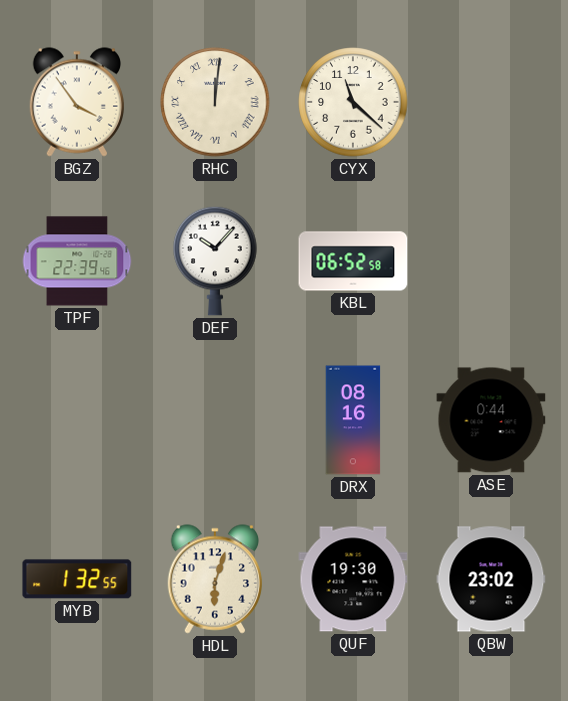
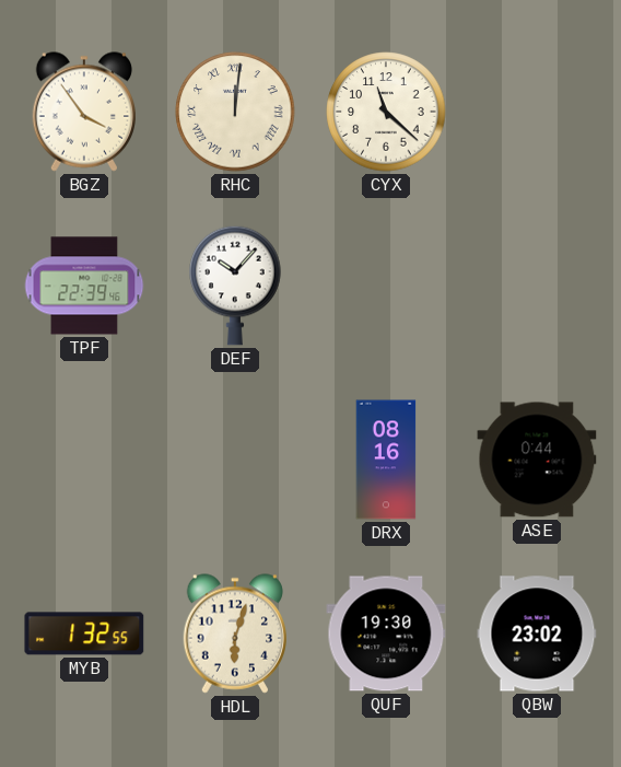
KBL: 06:52 -> none (353, 261)
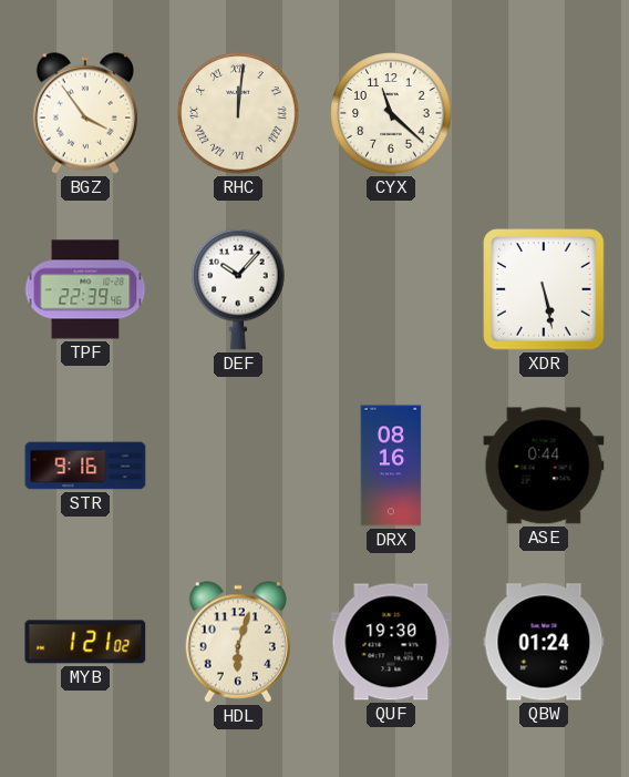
XDR: none -> 5:28 (544, 289)
STR: none -> 9:16 (85, 466)
MYB: 1:32 -> 1:21 (85, 642)
QBW: 23:02 -> 01:24 (544, 642)
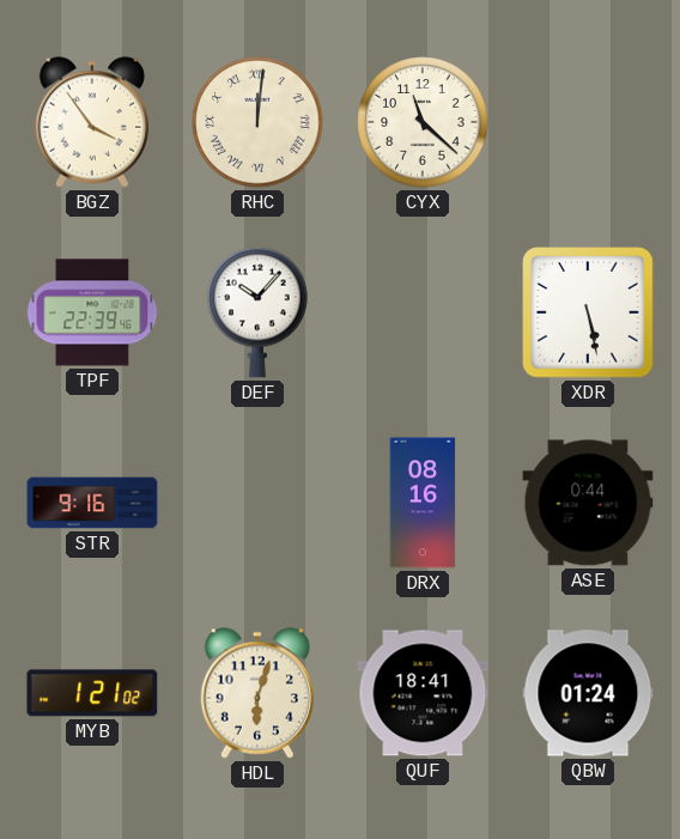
QUF: 19:30 -> 18:41 (423, 693)
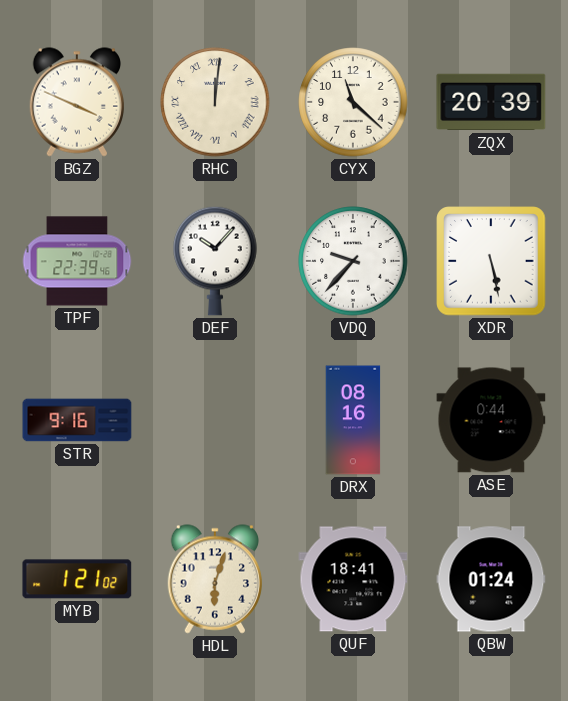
BGZ: 3:54 -> 3:49 (76, 102)
ZQX: none -> 20:39 (491, 102)
VDQ: none -> 9:37 (353, 261)
